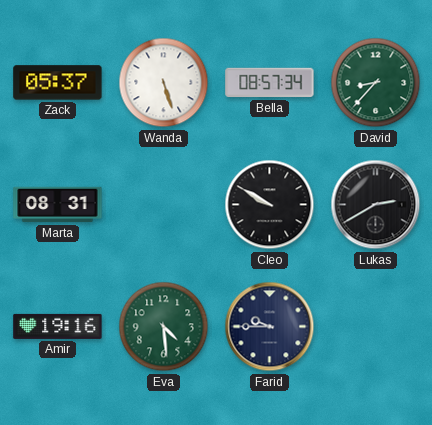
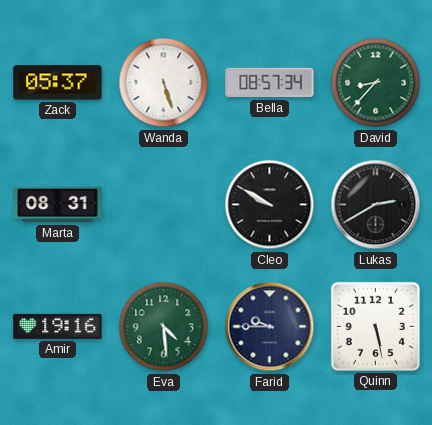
Quinn: none -> 5:28 (375, 326)
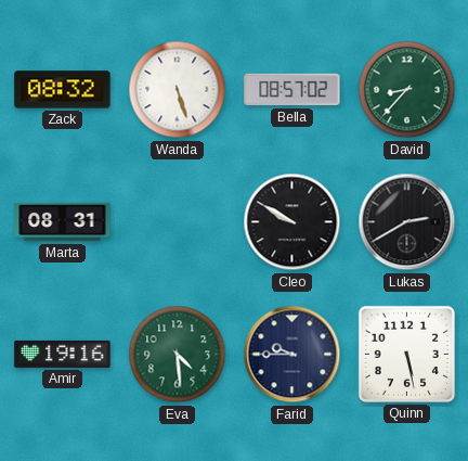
Zack: 05:37 -> 08:32 (63, 90)
Bella: 08:57:34 -> 08:57:02 (292, 90)
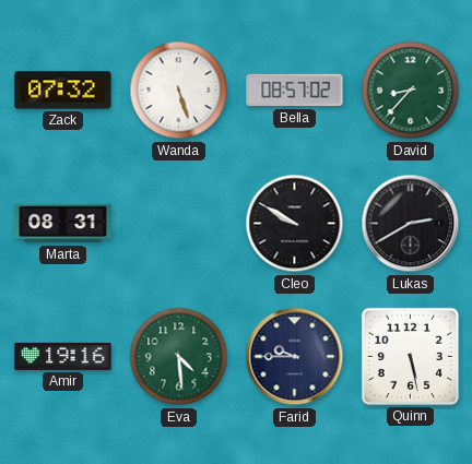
Zack: 08:32 -> 07:32 (63, 91)
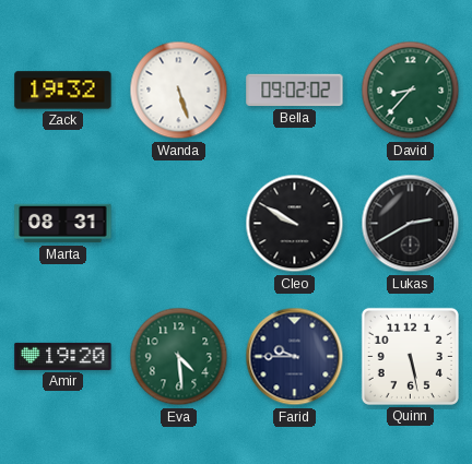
Zack: 07:32 -> 19:32 (63, 91)
Bella: 08:57 -> 09:02 (295, 91)
Amir: 19:16 -> 19:20 (63, 356)
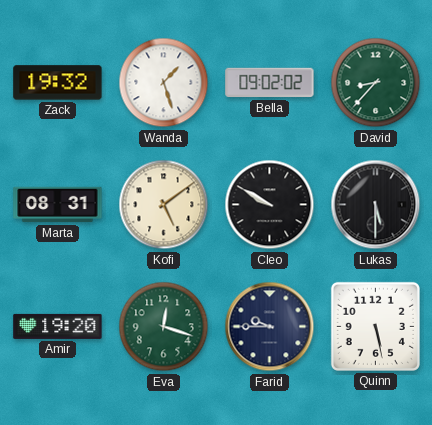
Wanda: 5:27 -> 1:27 (164, 83)
Kofi: none -> 5:09 (164, 205)
Lukas: 2:40 -> 5:30 (376, 205)
Eva: 4:29 -> 12:18 (164, 327)
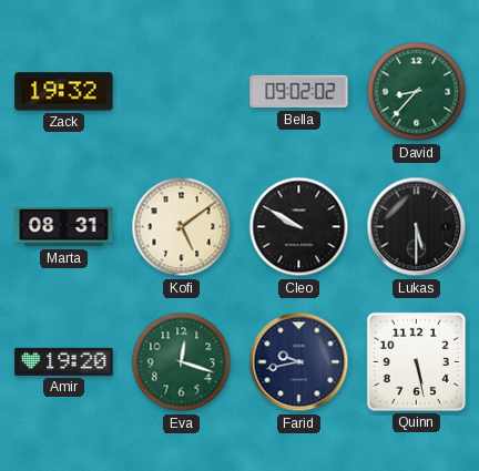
Wanda: 1:27 -> none (164, 83)
Farid: 9:45 -> 9:43 (299, 362)
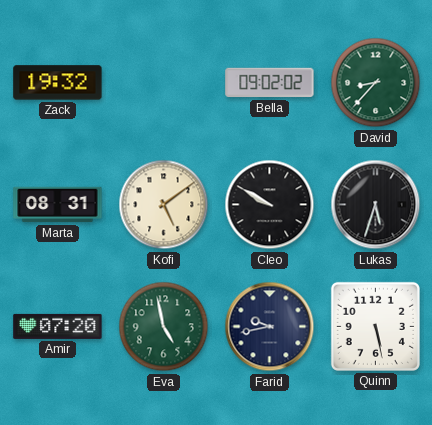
Lukas: 5:30 -> 5:33 (376, 205)
Amir: 19:20 -> 07:20 (58, 326)
Eva: 12:18 -> 4:58 (164, 327)
